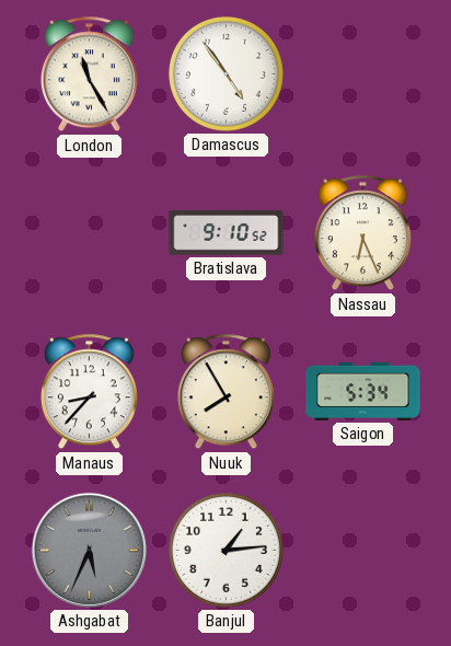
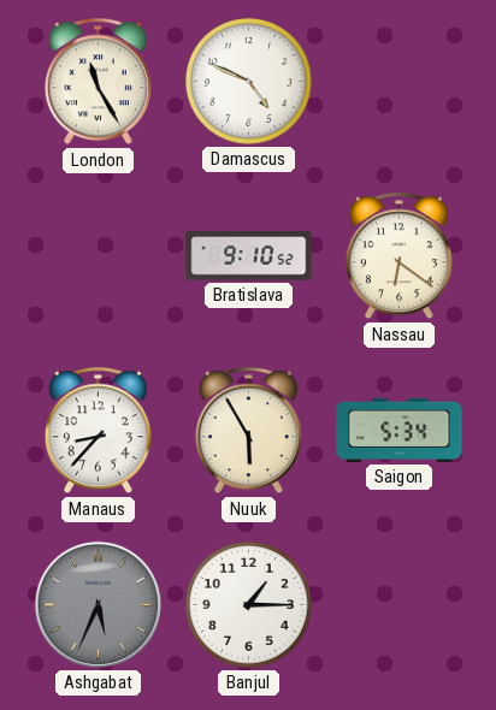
Damascus: 4:54 -> 4:49 (248, 81)
Nassau: 6:26 -> 6:21 (398, 256)
Nuuk: 7:55 -> 5:55 (248, 431)
Banjul: 1:14 -> 1:15 (248, 604)
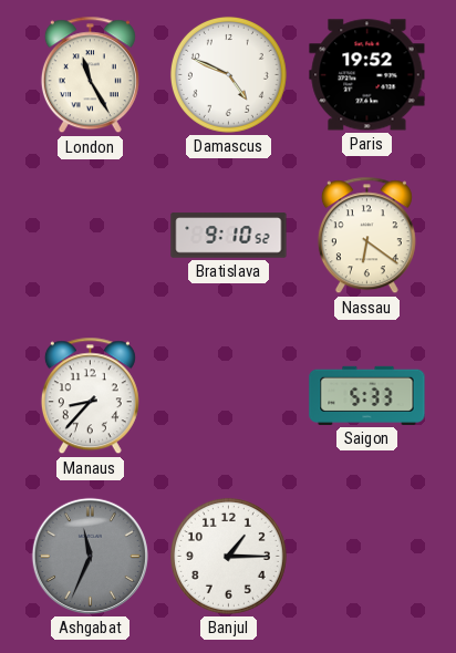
Paris: none -> 19:52 (367, 75)
Nuuk: 5:55 -> none (248, 431)
Saigon: 5:34 -> 5:33 (367, 395)
Ashgabat: 5:34 -> 11:34 (90, 556)
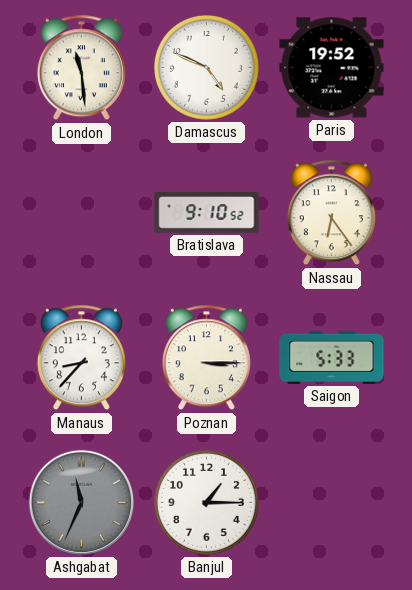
London: 11:25 -> 11:29 (81, 68)
Nassau: 6:21 -> 6:24 (331, 213)
Poznan: none -> 3:15 (206, 358)
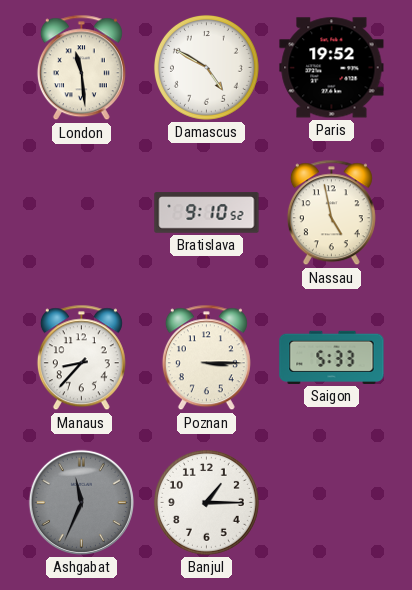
Damascus: 4:49 -> 4:50 (206, 67)
Nassau: 6:24 -> 4:58 (331, 213)
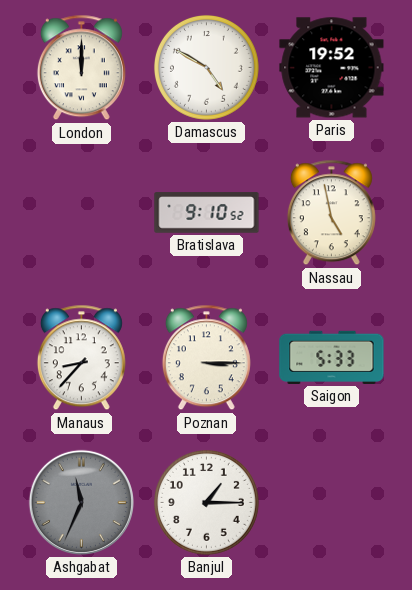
London: 11:29 -> 12:00 (81, 68)
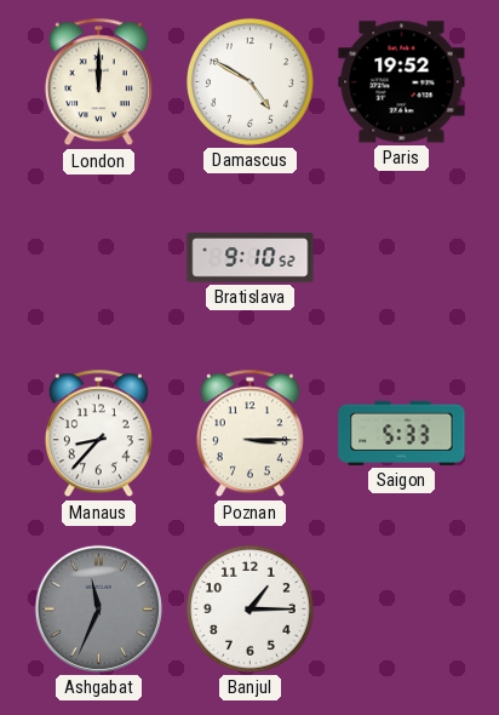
Nassau: 4:58 -> none (331, 213)
